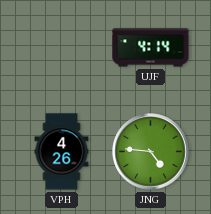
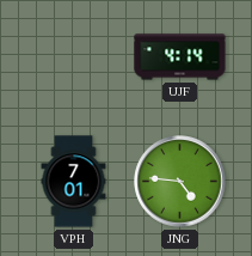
VPH: 4:26 -> 7:01 (74, 182)
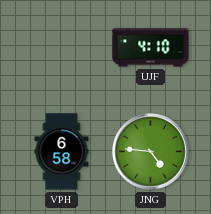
UJF: 4:14 -> 4:10 (151, 48)
VPH: 7:01 -> 6:58 (62, 152)
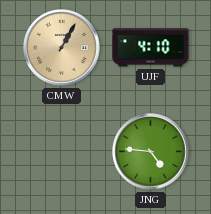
CMW: none -> 1:05 (62, 48)
VPH: 6:58 -> none (62, 152)
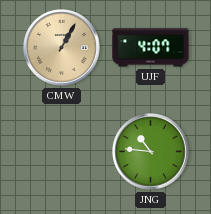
UJF: 4:10 -> 4:07 (151, 48)
JNG: 4:46 -> 10:46 (151, 152)
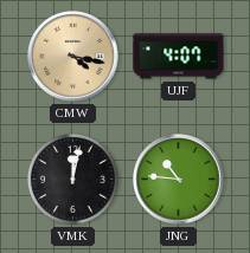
CMW: 1:05 -> 4:17 (73, 57)
VMK: none -> 12:02 (72, 179)
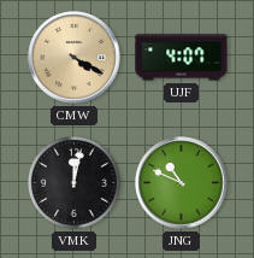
CMW: 4:17 -> 4:20 (75, 58)
JNG: 10:46 -> 10:49 (182, 183)
